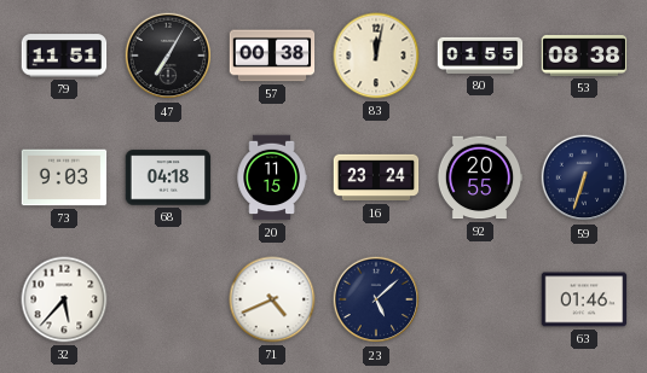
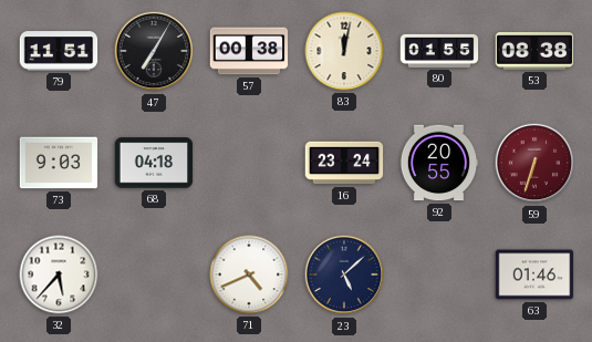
20: 11:15 -> none (272, 177)
59 dial: navy -> burgundy (534, 163)
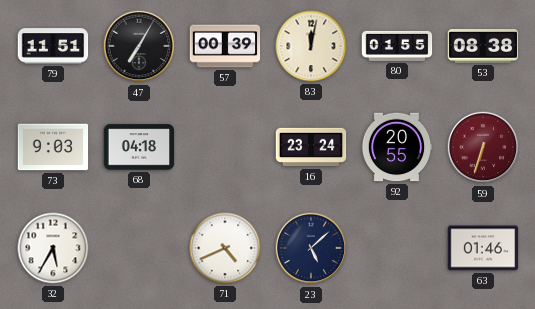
57: 00:38 -> 00:39 (225, 46)
32: 5:37 -> 5:35 (53, 248)
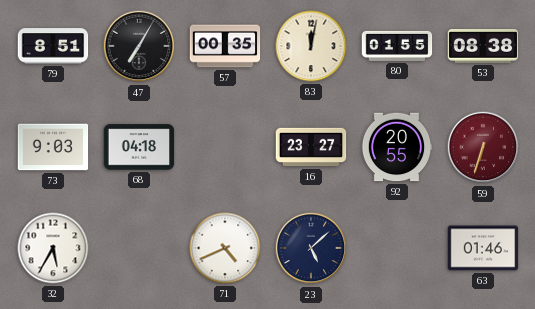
79: 11:51 -> 8:51 (53, 46)
57: 00:39 -> 00:35 (225, 46)
16: 23:24 -> 23:27 (311, 147)
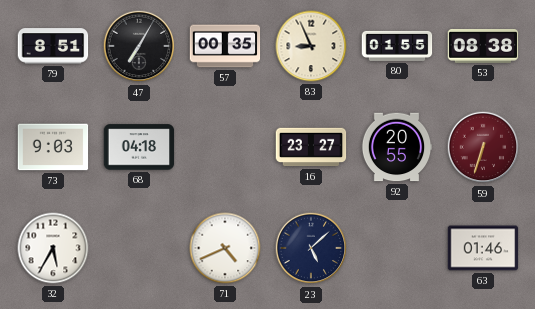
83: 12:02 -> 8:56 (311, 46)
